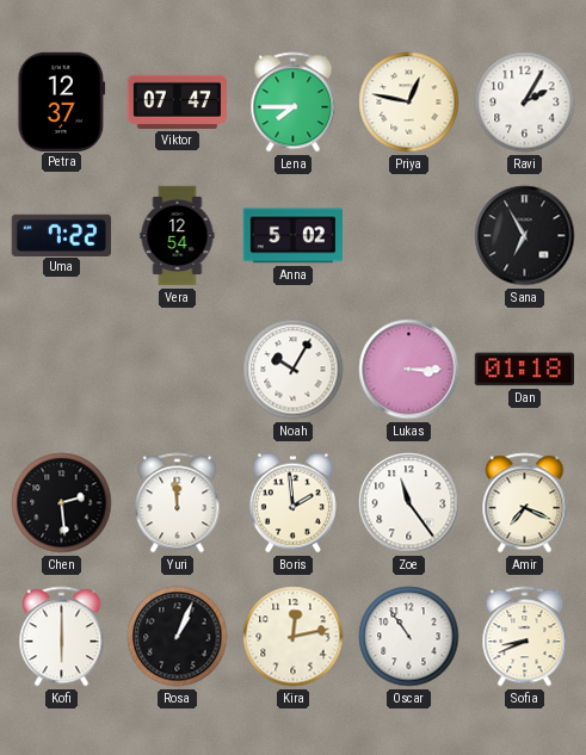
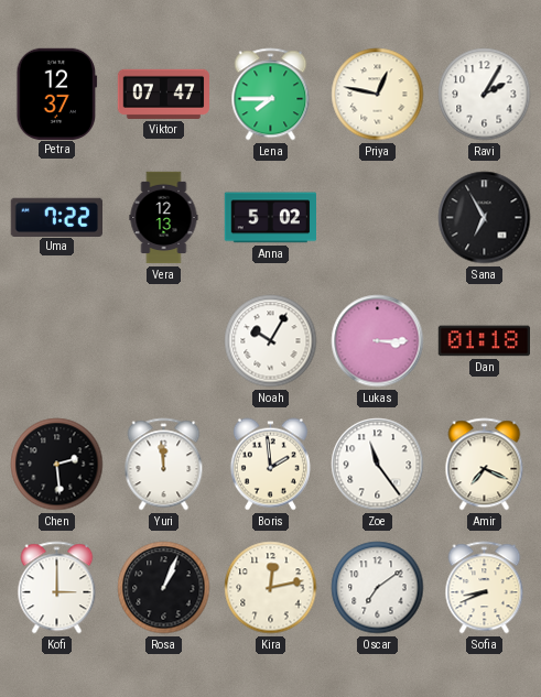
Vera: 12:54 -> 12:13 (164, 218)
Kofi: 6:00 -> 3:00 (57, 588)
Oscar: 10:54 -> 7:09 (378, 588)
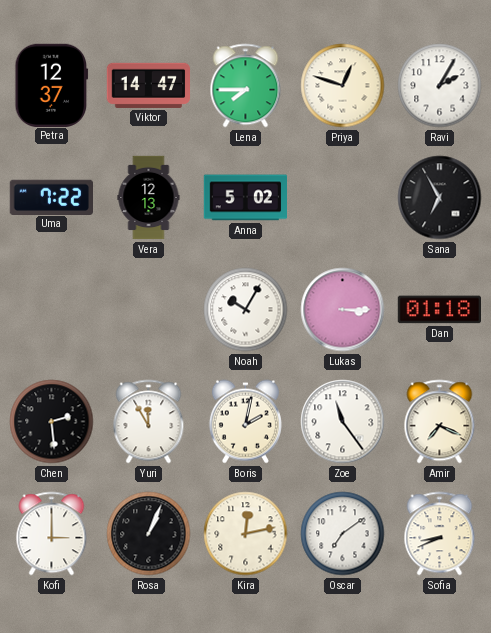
Viktor: 07:47 -> 14:47 (149, 85)
Priya: 12:47 -> 12:48 (343, 86)
Yuri: 11:59 -> 11:55 (149, 422)
Boris: 1:59 -> 2:02 (245, 422)
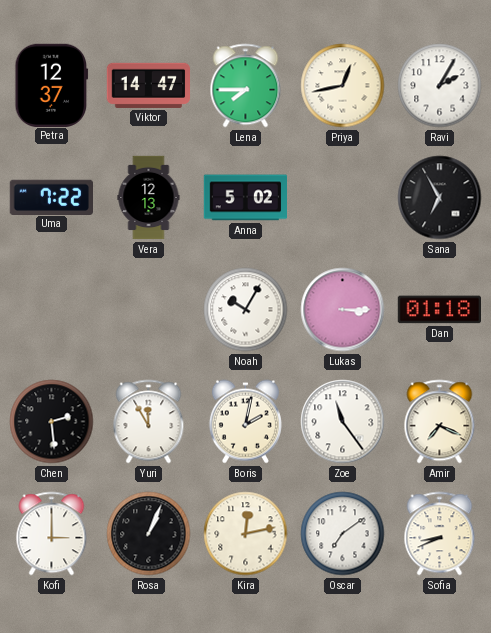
Priya: 12:48 -> 12:43 (343, 86)
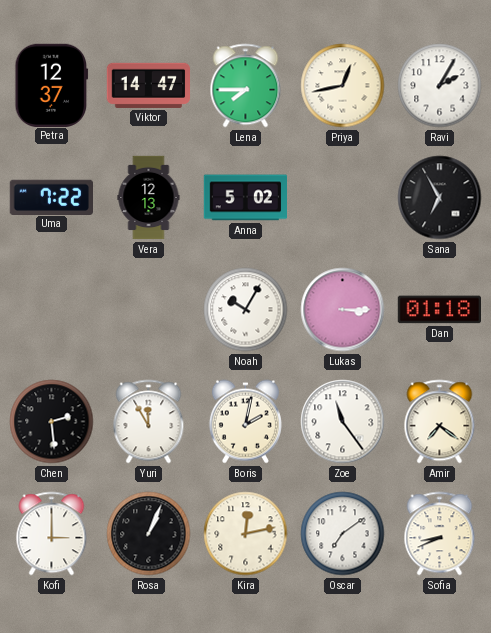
Amir: 7:19 -> 7:21 (440, 422)
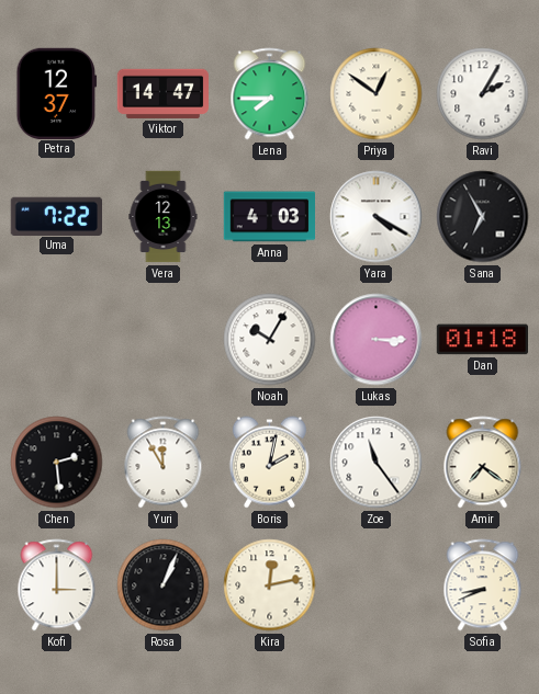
Priya: 12:43 -> 12:51 (377, 94)
Anna: 5:02 -> 4:03 (269, 217)
Yara: none -> 4:20 (377, 217)
Oscar: 7:09 -> none (343, 534)
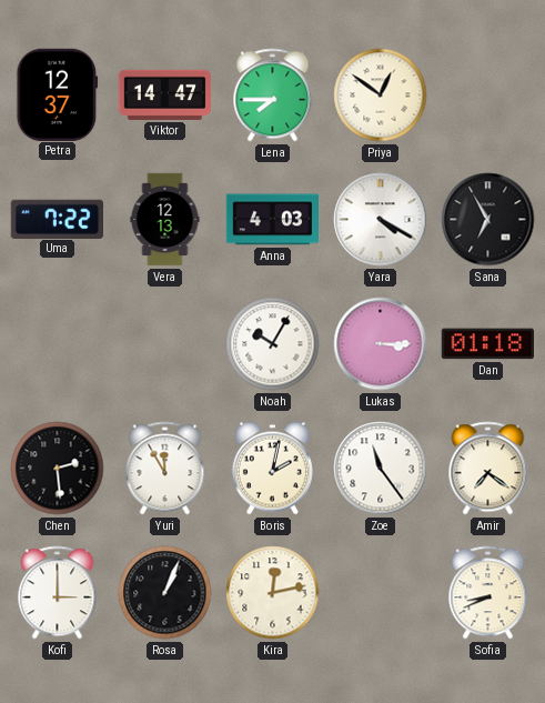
Ravi: 2:05 -> none (483, 94)
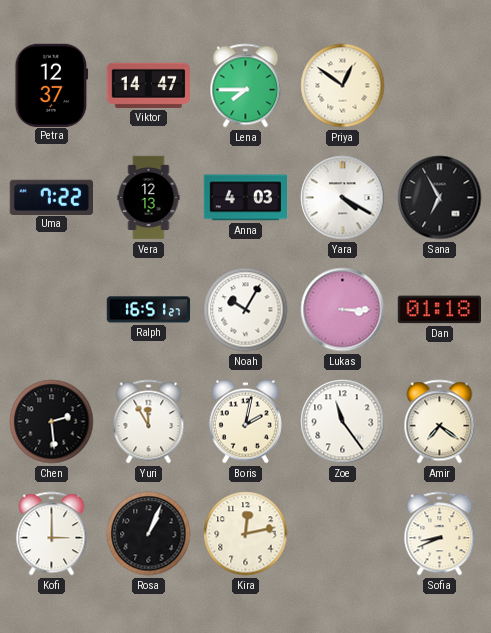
Ralph: none -> 16:51 (149, 310)
